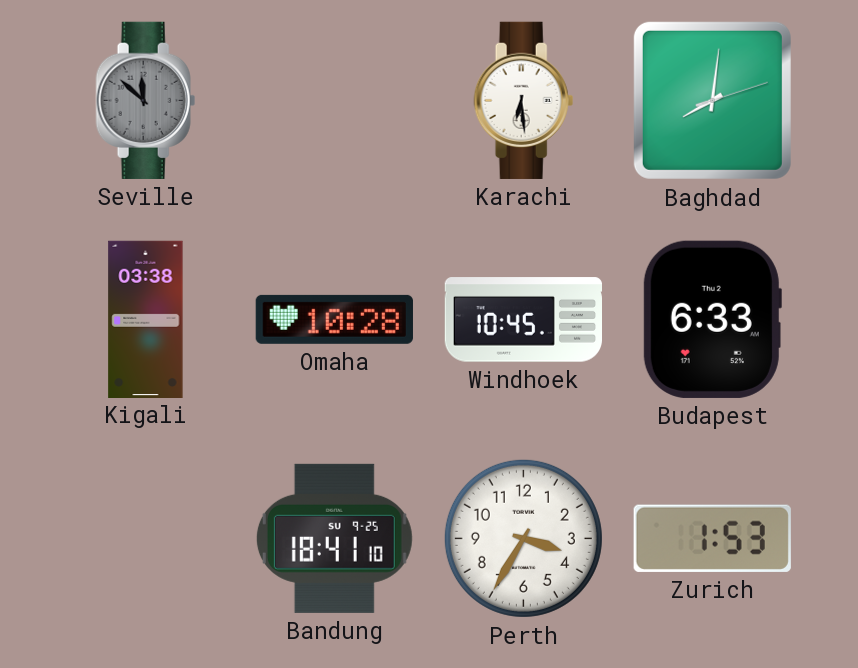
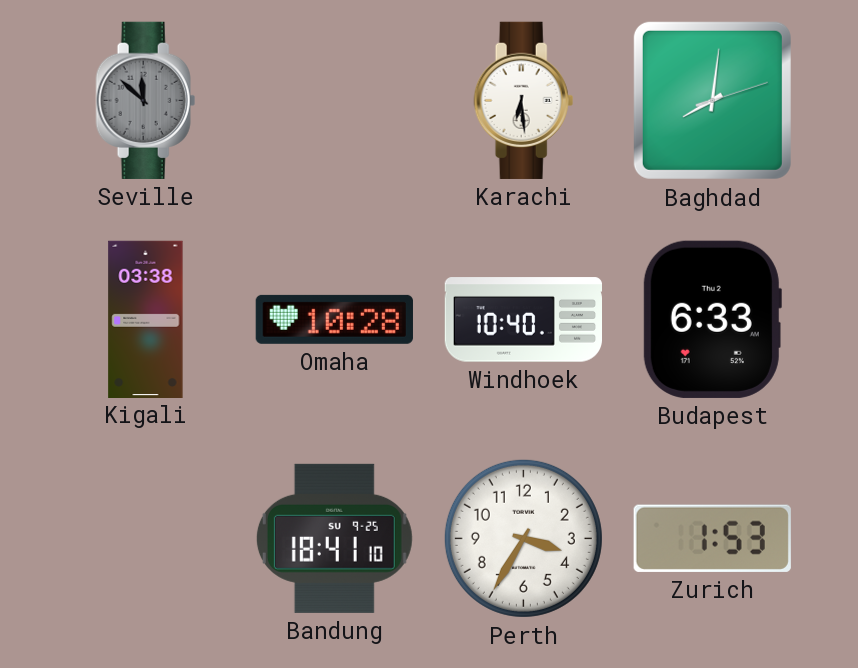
Windhoek: 10:45 -> 10:40 (523, 320)
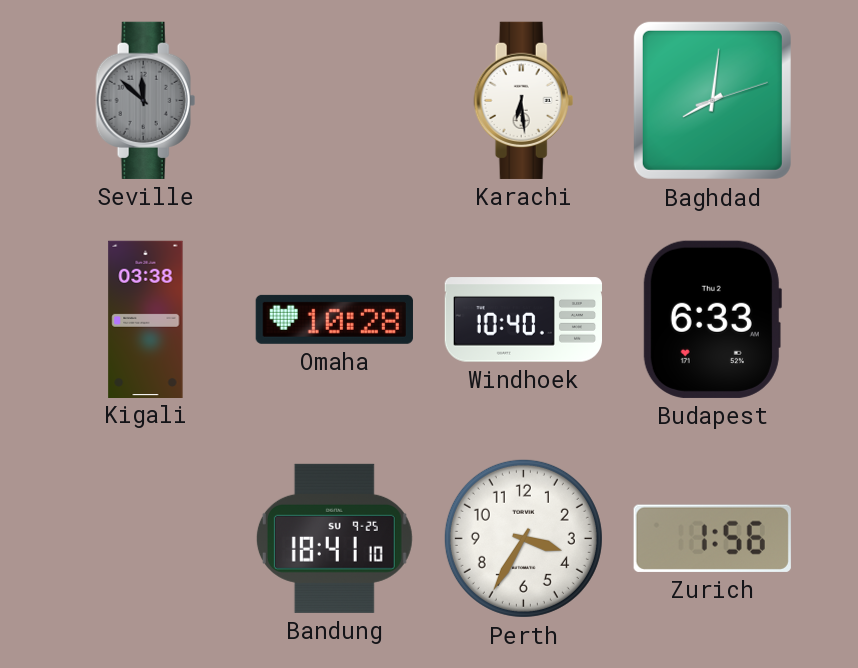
Zurich: 1:53 -> 1:56 (712, 538)
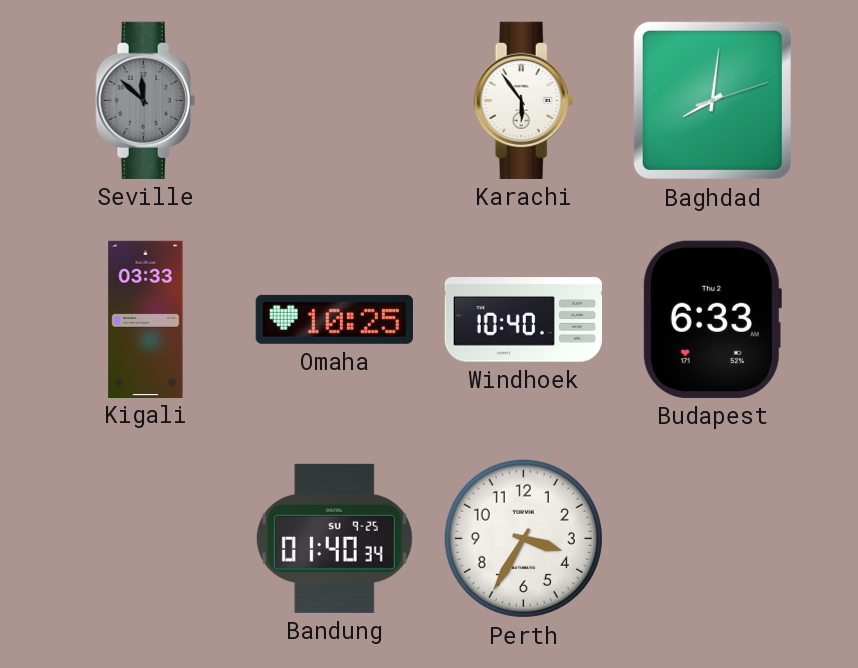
Karachi: 6:29 -> 5:54 (524, 100)
Kigali: 03:38 -> 03:33 (146, 319)
Omaha: 10:28 -> 10:25 (334, 319)
Bandung: 18:41 -> 01:40 (334, 538)
Zurich: 1:56 -> none (712, 538)
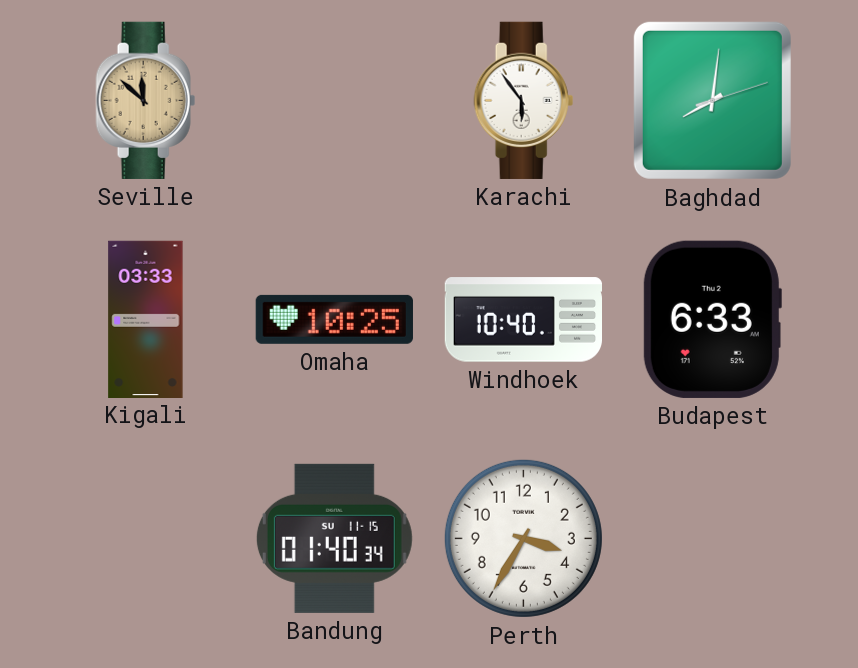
Seville dial: grey -> champagne (146, 100)
Bandung date: SU 9-25 -> SU 11-15 (334, 538)
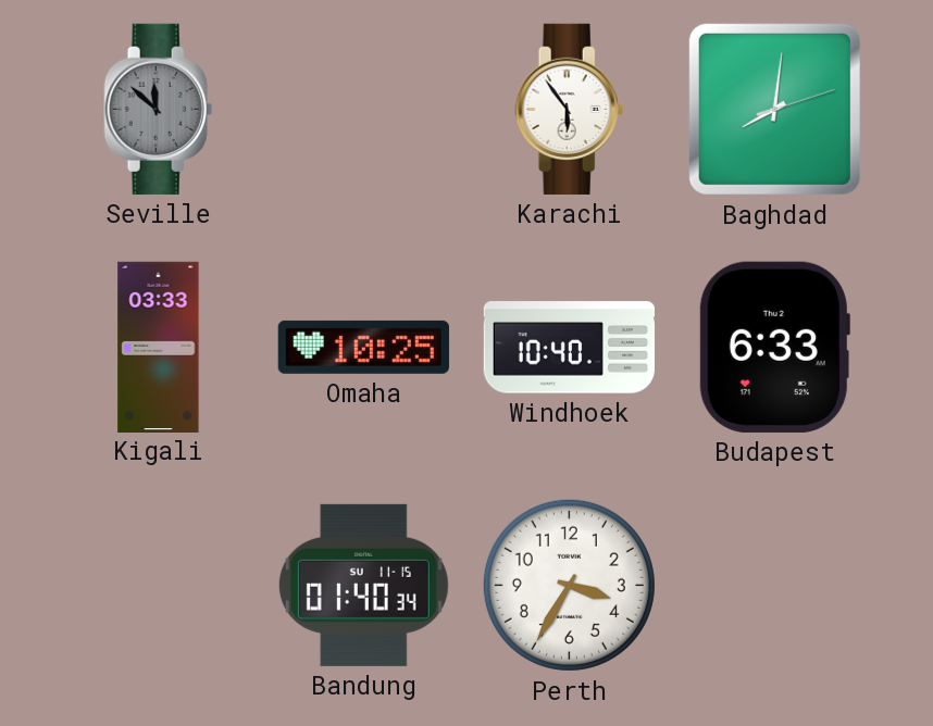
Seville dial: champagne -> grey (159, 109)
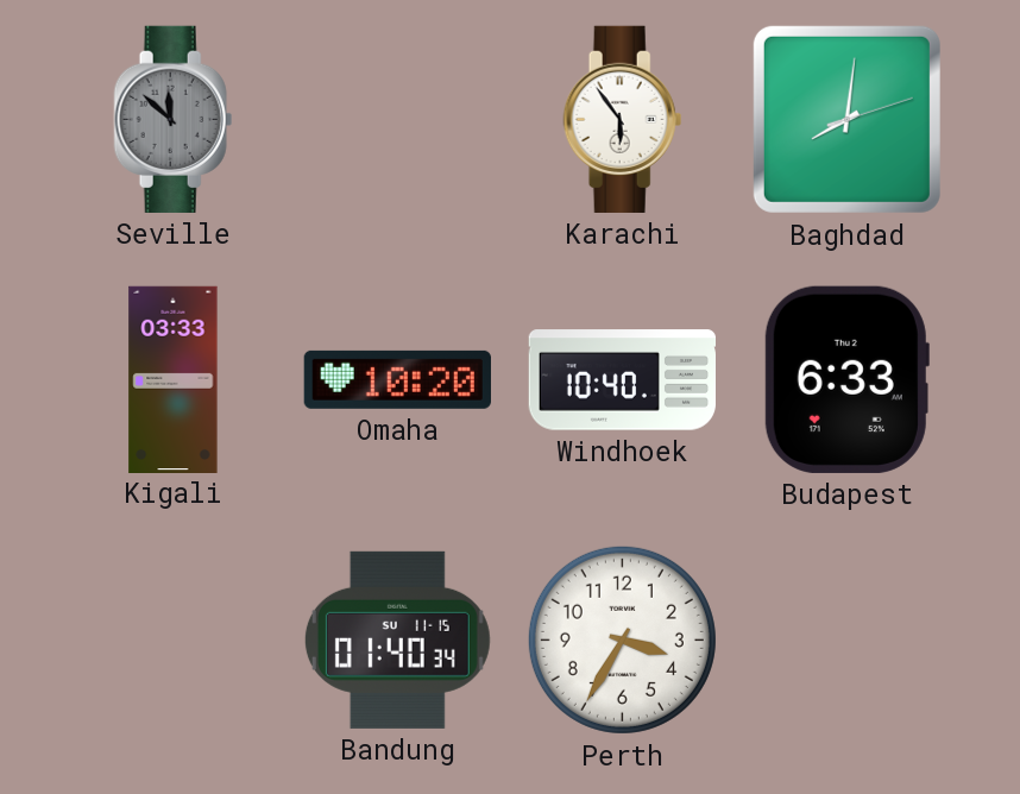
Omaha: 10:25 -> 10:20 (397, 379)
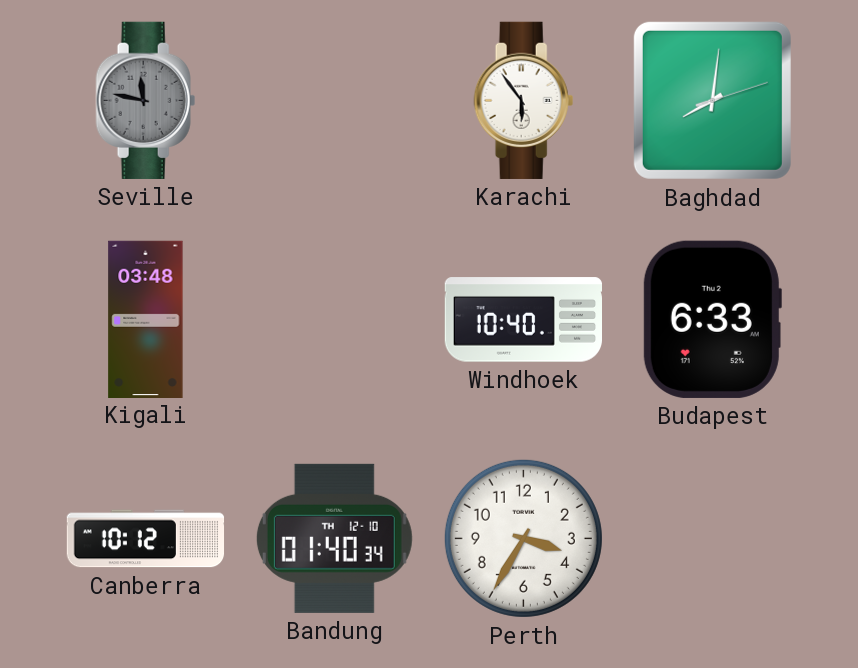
Seville: 11:52 -> 11:47 (146, 100)
Kigali: 03:33 -> 03:48 (146, 319)
Omaha: 10:20 -> none (397, 379)
Canberra: none -> 10:12 (146, 539)
Bandung date: SU 11-15 -> TH 12-10 (334, 538)
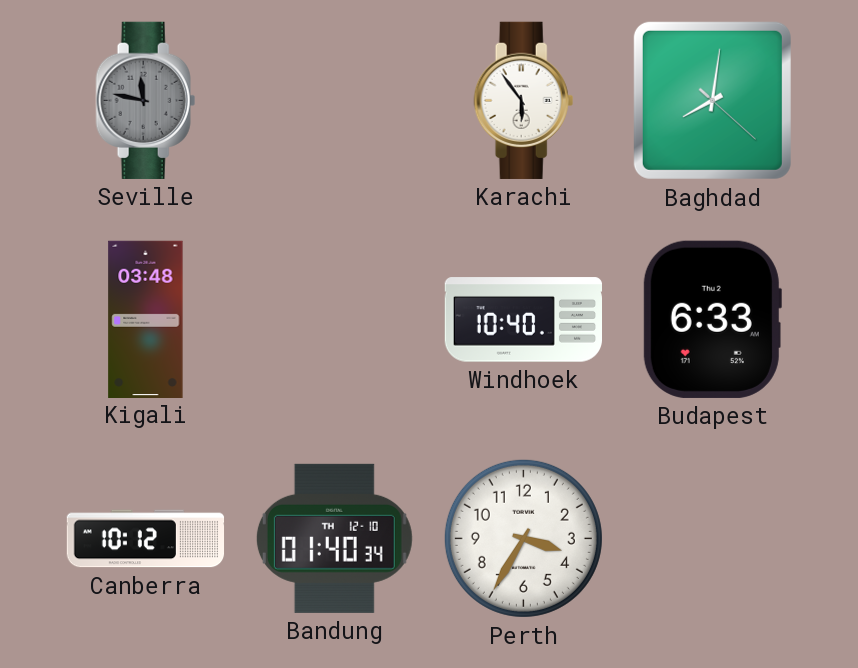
Baghdad: 8:01:12 -> 8:01:22 (712, 100)
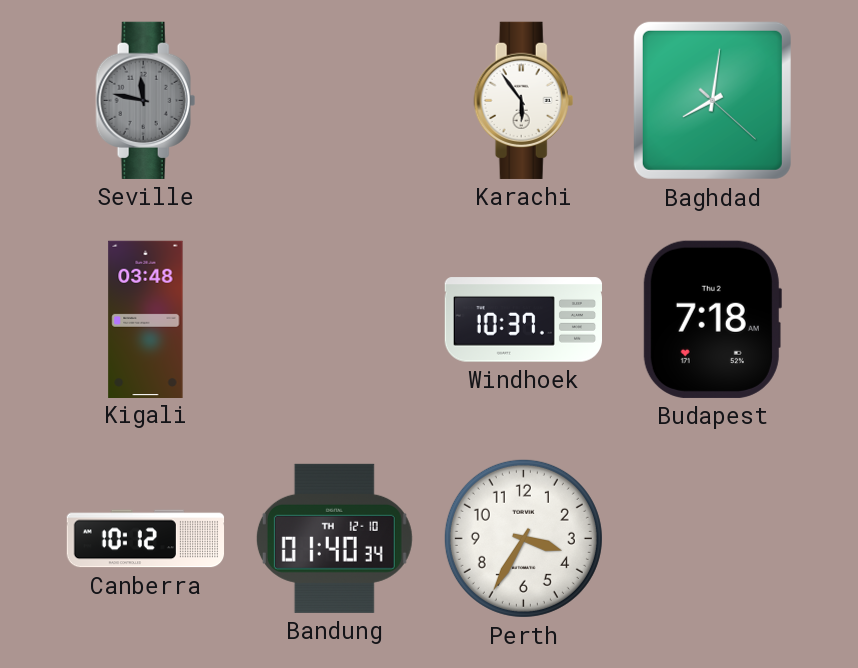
Windhoek: 10:40 -> 10:37 (523, 320)
Budapest: 6:33 -> 7:18 (712, 319)
